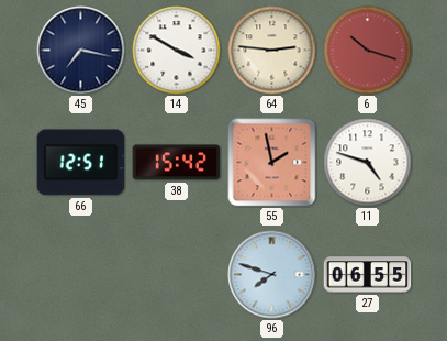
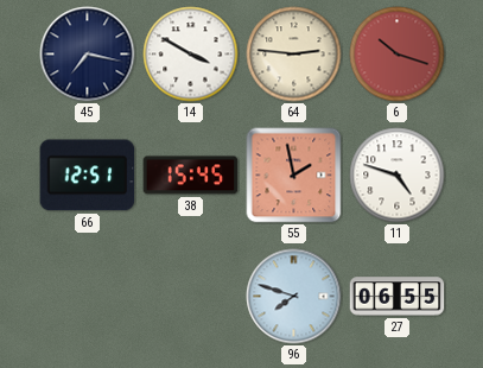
38: 15:42 -> 15:45 (191, 176)
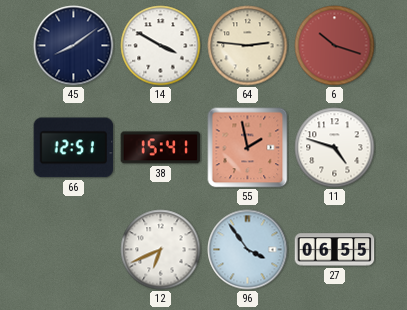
45: 7:17 -> 8:09 (74, 46)
38: 15:45 -> 15:41 (161, 148)
12: none -> 6:41 (161, 250)
96: 7:48 -> 3:54 (248, 250)
